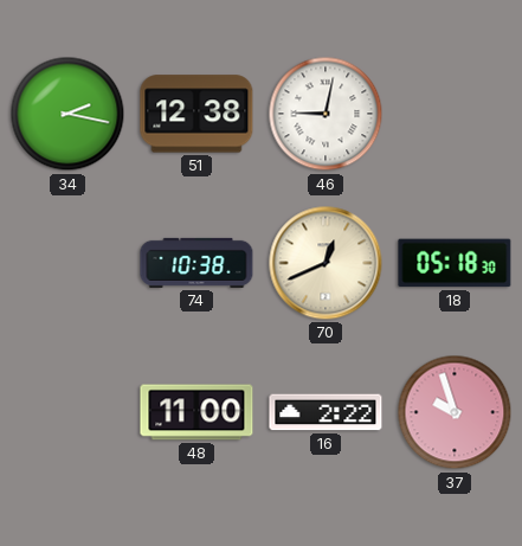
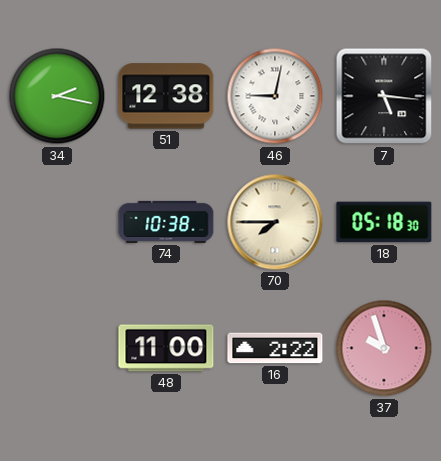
7: none -> 5:16 (384, 96)
70: 12:41 -> 7:45 (275, 222)
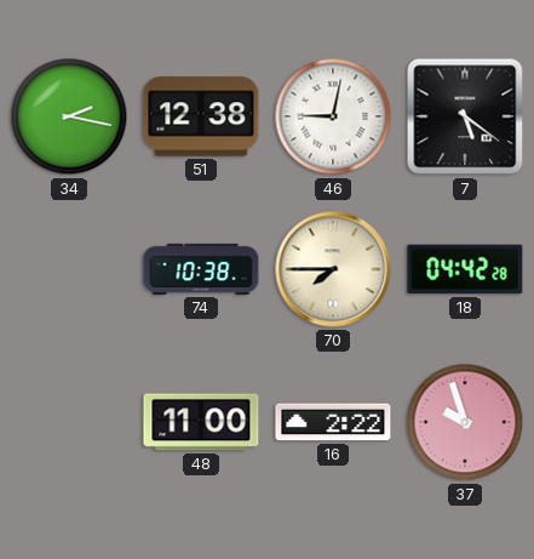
7: 5:16 -> 5:21 (465, 116)
18: 05:18 -> 04:42 (465, 269)
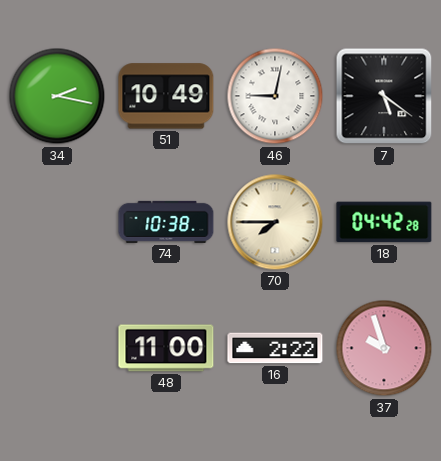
51: 12:38 -> 10:49 (166, 96)
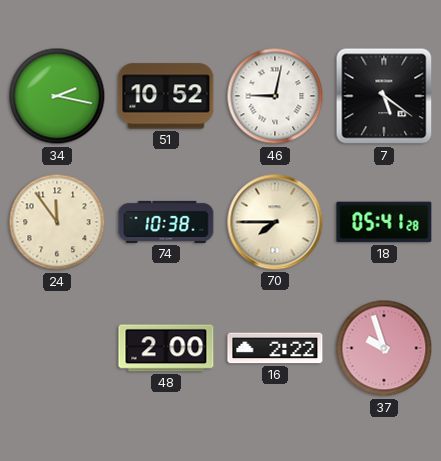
51: 10:49 -> 10:52 (166, 96)
24: none -> 11:54 (57, 222)
18: 04:42 -> 05:41 (384, 222)
48: 11:00 -> 2:00 (166, 348)
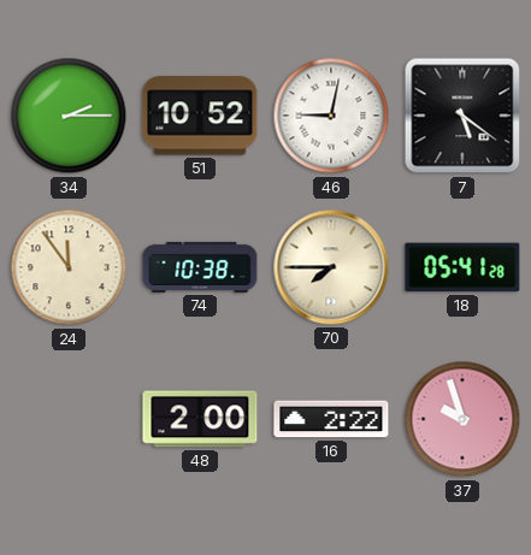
34: 2:17 -> 2:15 (69, 116)
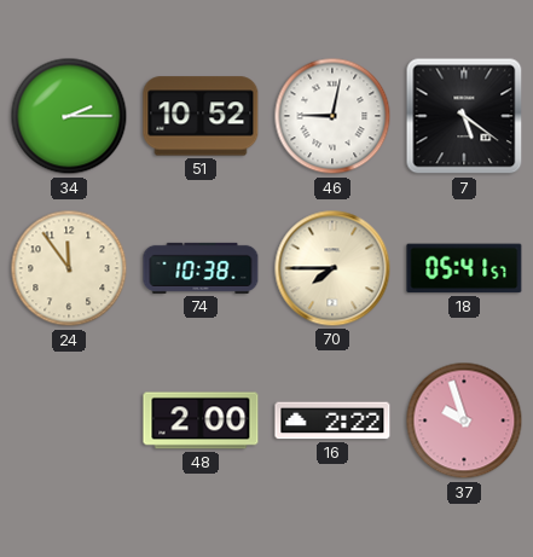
18: 05:41:28 -> 05:41:57 (464, 268)
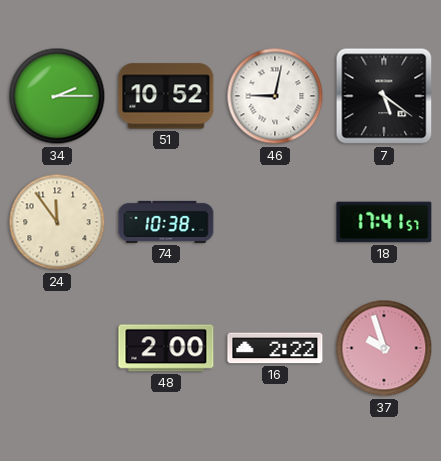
70: 7:45 -> none (332, 268)
18: 05:41 -> 17:41 (384, 222)
